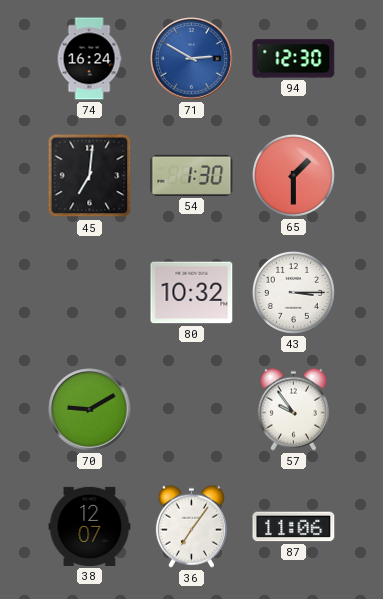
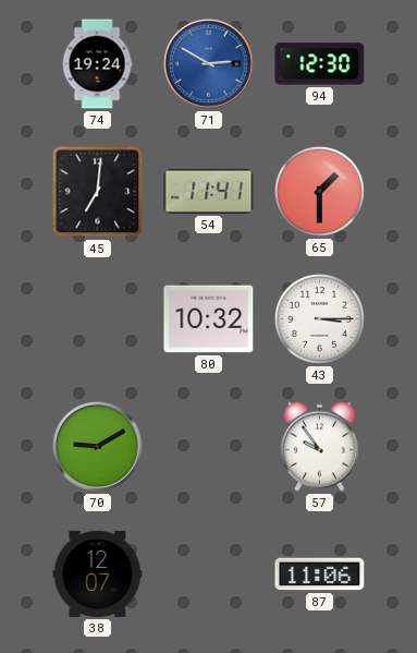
74: 16:24 -> 19:24 (97, 64)
54: 1:30 -> 11:41 (209, 191)
36: 7:06 -> none (191, 526)
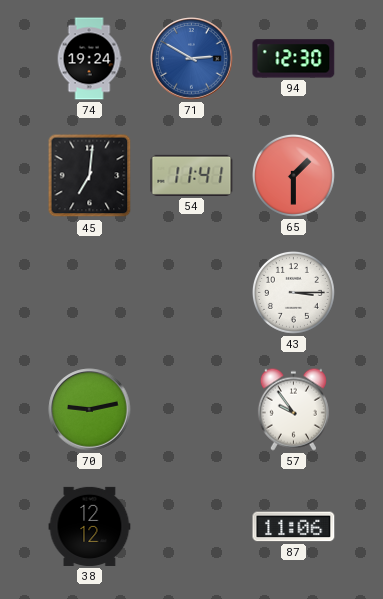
80: 10:32 -> none (209, 319)
70: 9:10 -> 9:13 (90, 410)
38: 12:07 -> 12:12 (90, 526)
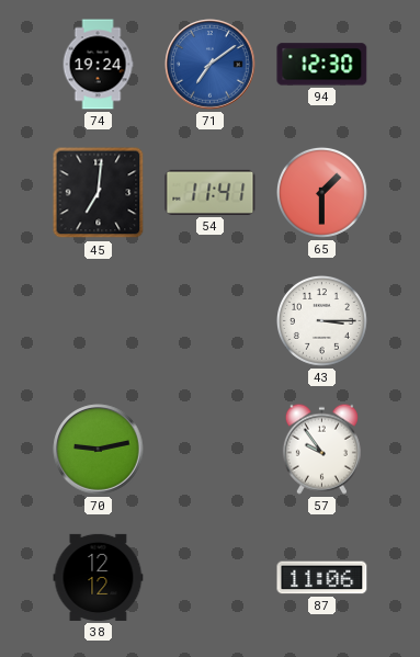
71: 2:50 -> 7:09 (211, 65)
